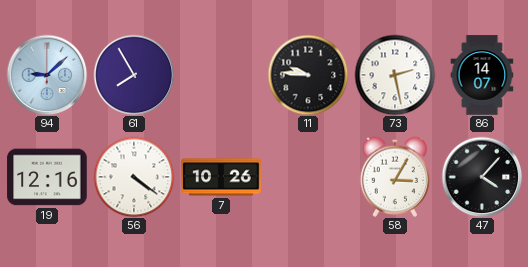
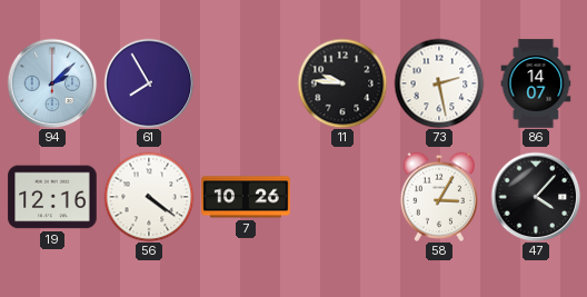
94: 9:08 -> 2:08 (52, 83)
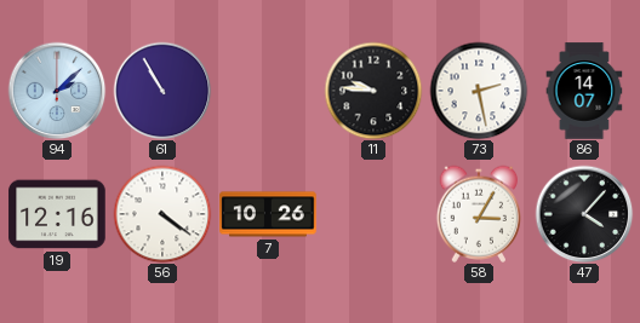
61: 7:55 -> 10:55 (162, 91)
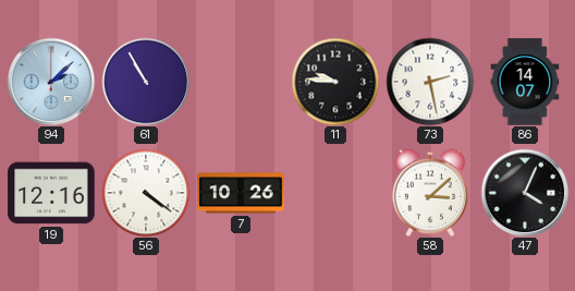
58: 3:05 -> 3:08 (429, 193)
47: 4:07 -> 4:04 (525, 193)
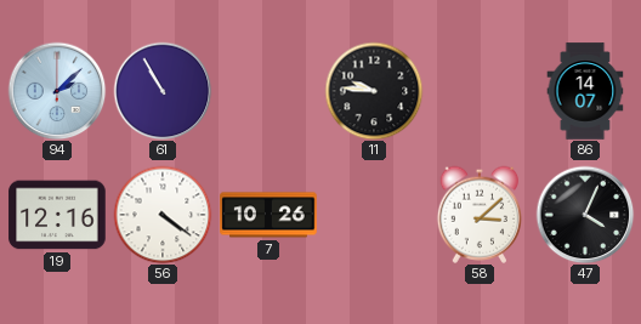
73: 2:28 -> none (430, 82)
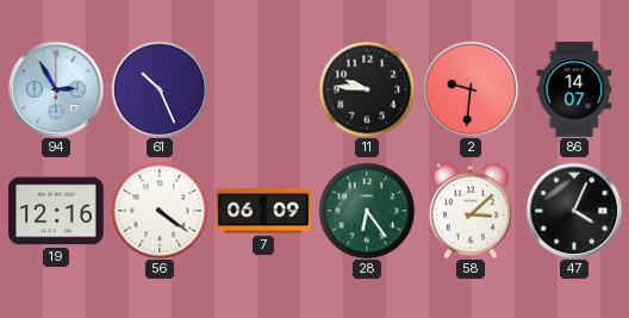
94: 2:08 -> 2:55 (56, 89)
61: 10:55 -> 10:26 (160, 89)
2: none -> 9:31 (471, 89)
7: 10:26 -> 06:09 (263, 211)
28: none -> 6:24 (367, 211)
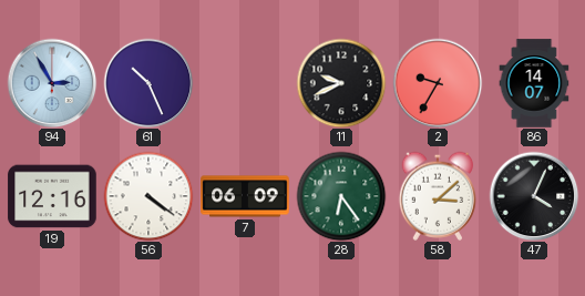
11: 9:46 -> 9:41 (341, 83)
2: 9:31 -> 9:35 (438, 83)
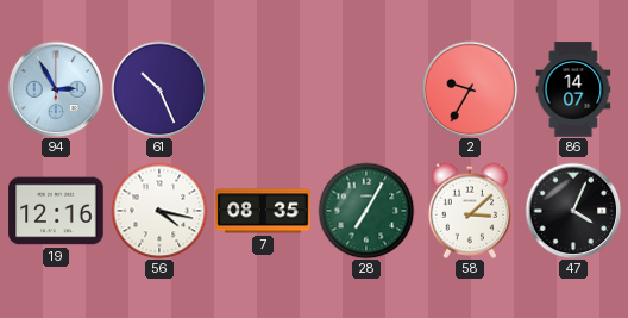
11: 9:41 -> none (341, 83)
56: 4:21 -> 4:17 (159, 211)
7: 06:09 -> 08:35 (263, 211)
28: 6:24 -> 7:05 (366, 211)
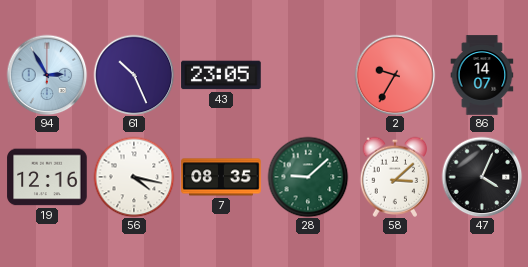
43: none -> 23:05 (221, 75)
28: 7:05 -> 9:08 (308, 177)
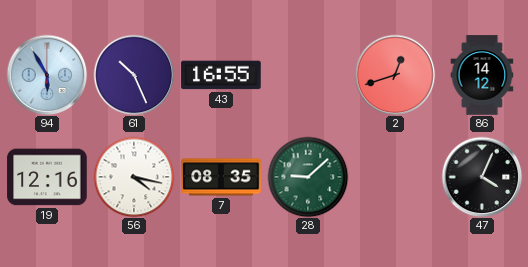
94: 2:55 -> 5:55 (47, 75)
43: 23:05 -> 16:55 (221, 75)
2: 9:35 -> 12:42 (395, 75)
86: 14:07 -> 14:12 (482, 75)
58: 3:08 -> none (394, 177)
